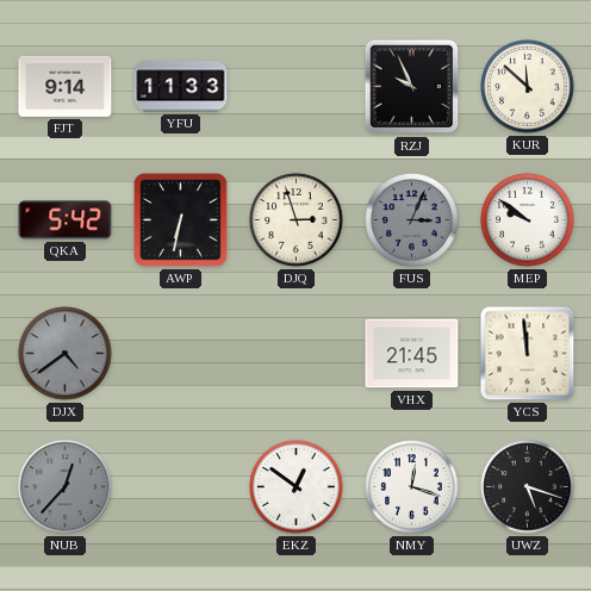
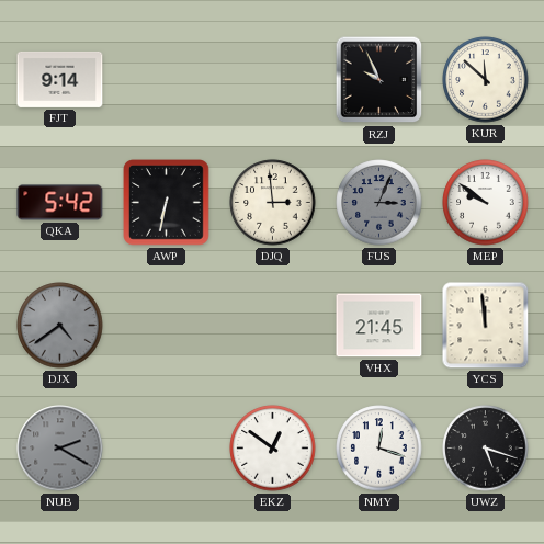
YFU: 11:33 -> none (181, 87)
DJQ: 2:57 -> 2:59 (273, 203)
NUB: 12:37 -> 2:20 (60, 449)
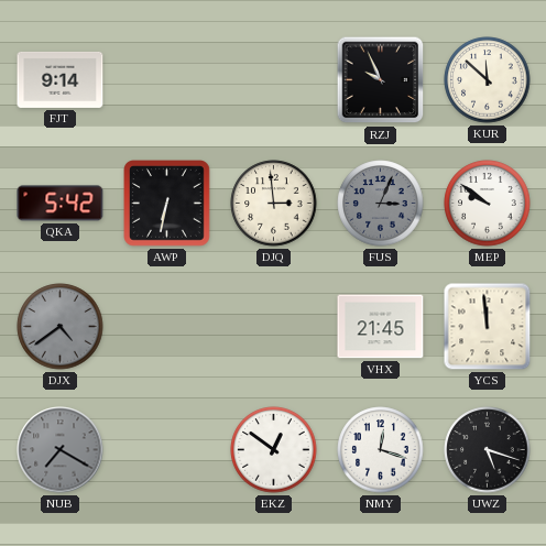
NUB: 2:20 -> 7:20 (61, 450)
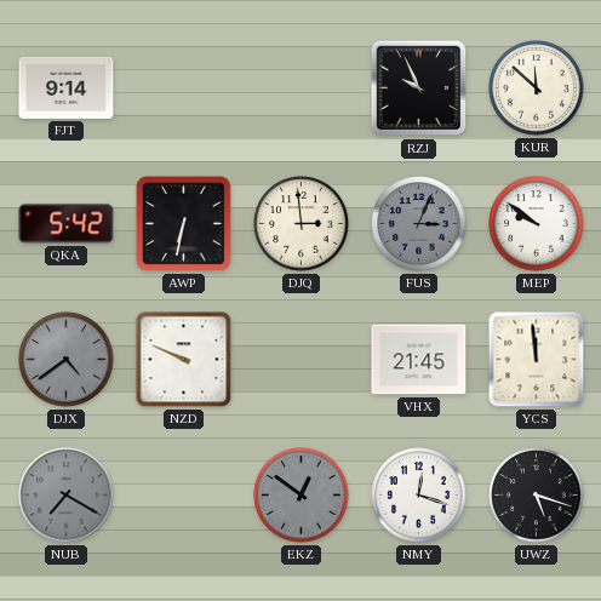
NZD: none -> 9:49 (184, 360)
EKZ dial: white -> grey (302, 496)
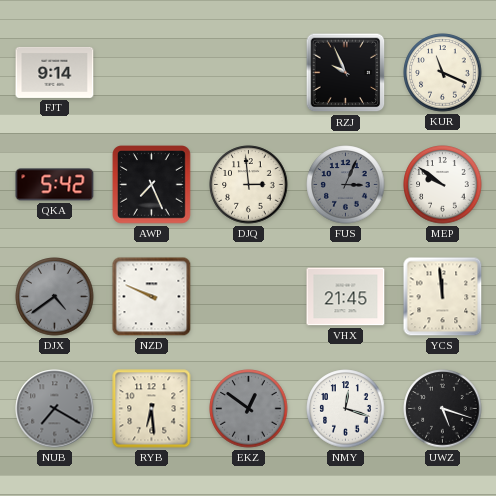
KUR: 11:52 -> 11:19 (443, 73)
AWP: 6:32 -> 7:26 (152, 185)
RYB: none -> 6:29 (152, 409)
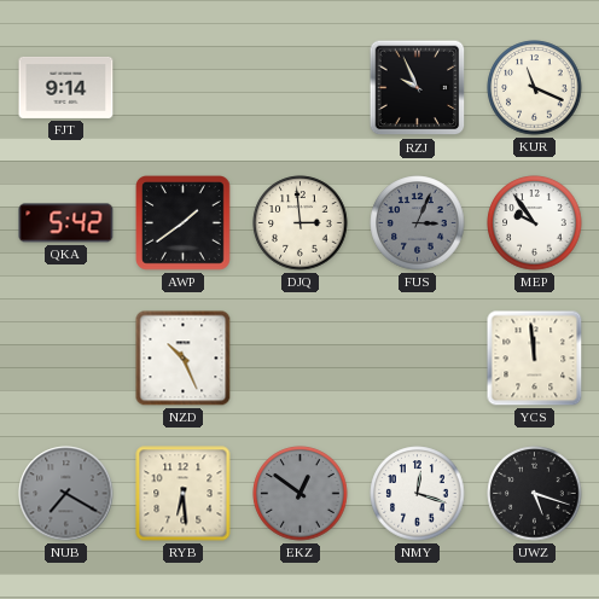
AWP: 7:26 -> 1:39 (184, 223)
MEP: 9:51 -> 9:54 (535, 223)
DJX: 4:39 -> none (55, 297)
NZD: 9:49 -> 10:26 (184, 359)
VHX: 21:45 -> none (346, 297)
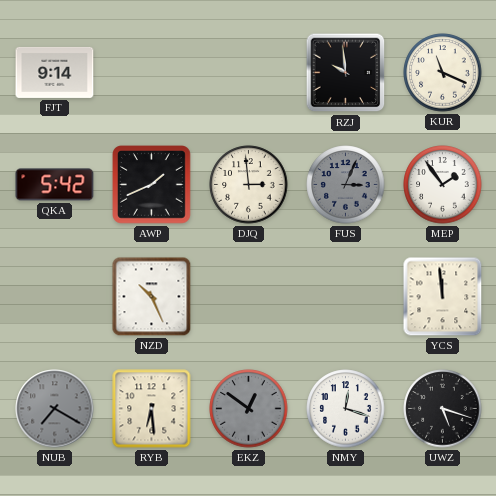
RZJ: 9:56 -> 9:59 (346, 73)
AWP: 1:39 -> 1:41 (152, 185)
MEP: 9:54 -> 1:54 (443, 185)
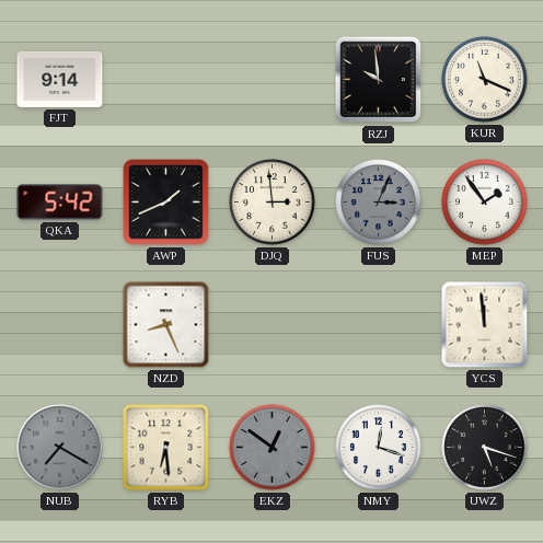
NZD: 10:26 -> 8:26 (166, 325)
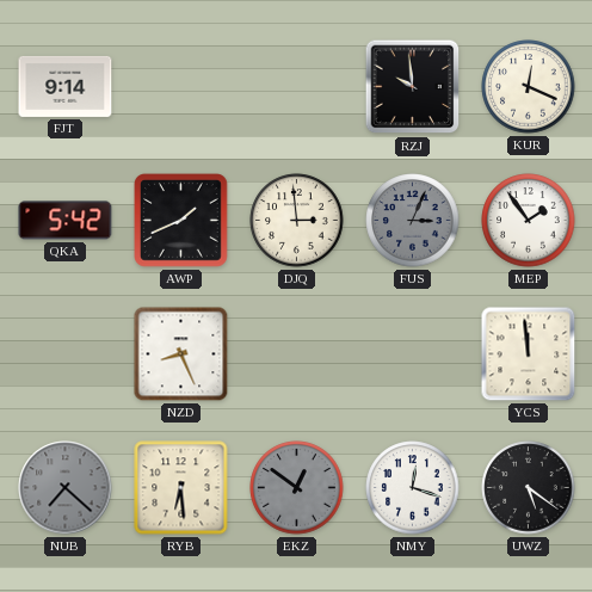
KUR: 11:19 -> 12:19 (529, 87)
NUB: 7:20 -> 7:22 (66, 488)
UWZ: 5:18 -> 5:21 (529, 488)
